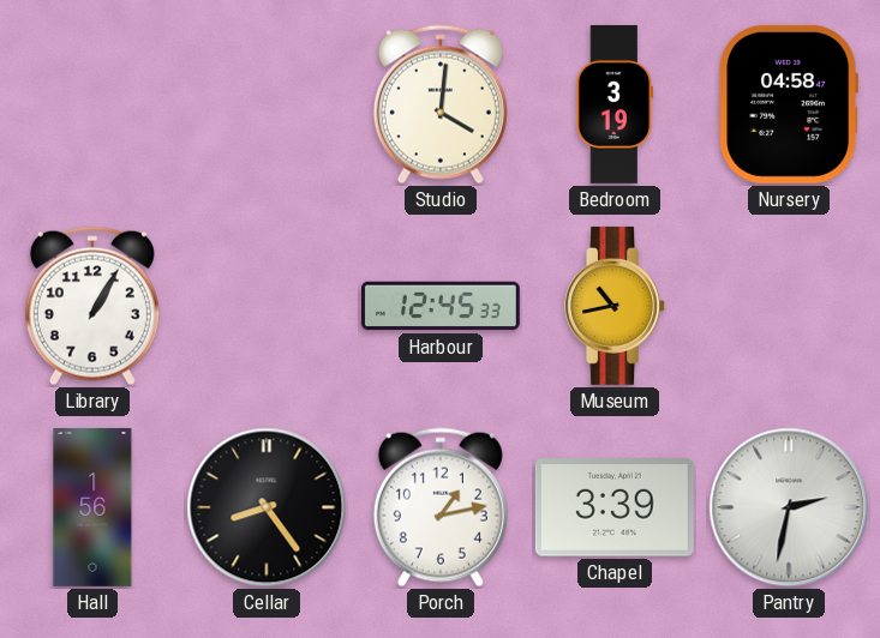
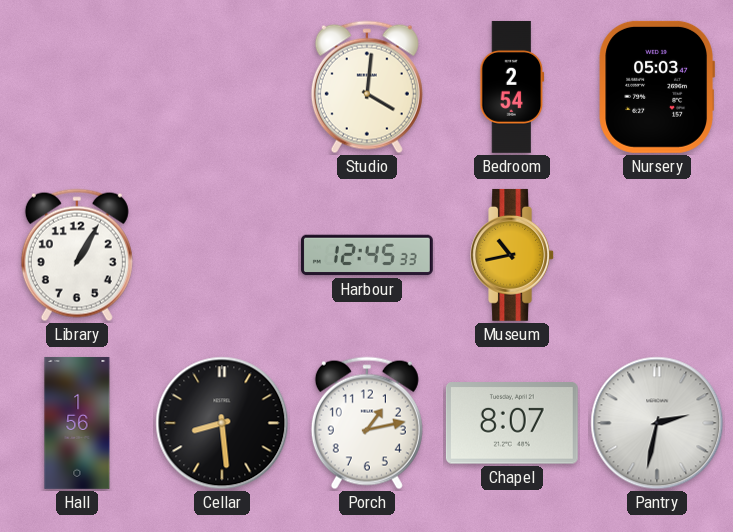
Bedroom: 3:19 -> 2:54 (512, 87)
Nursery: 04:58 -> 05:03 (657, 87)
Cellar: 8:24 -> 8:29 (222, 423)
Chapel: 3:39 -> 8:07 (512, 423)
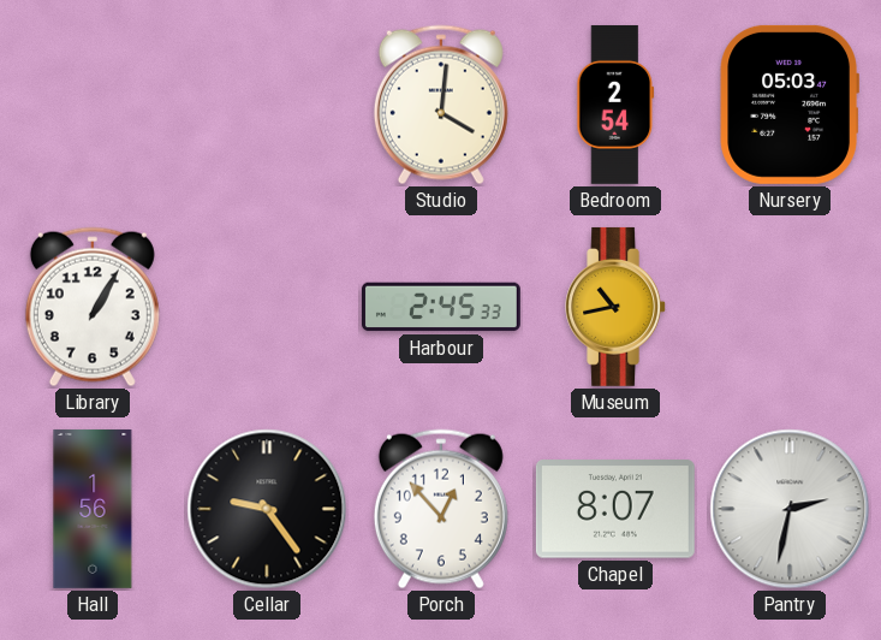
Harbour: 12:45 -> 2:45 (441, 307)
Cellar: 8:29 -> 9:24 (267, 509)
Porch: 1:13 -> 12:53 (441, 509)
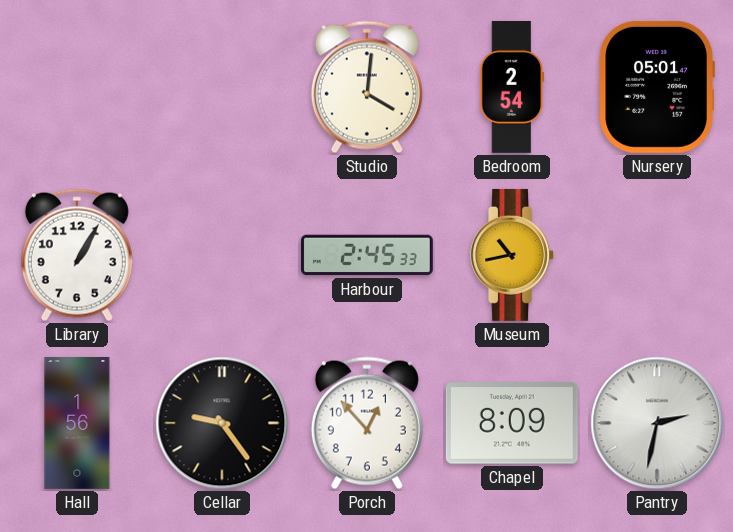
Nursery: 05:03 -> 05:01 (657, 87)
Chapel: 8:07 -> 8:09 (512, 423)
